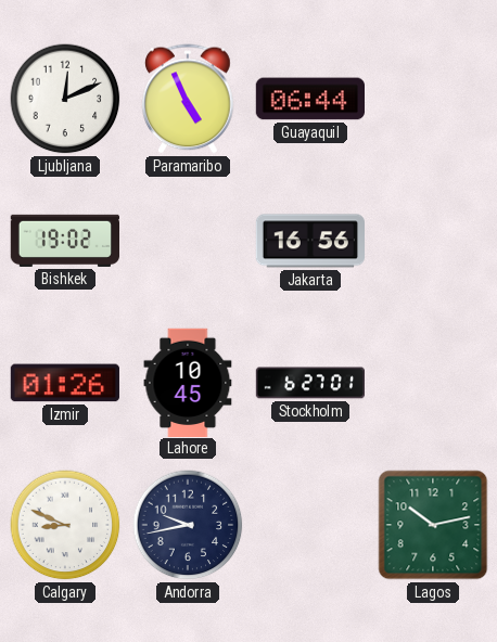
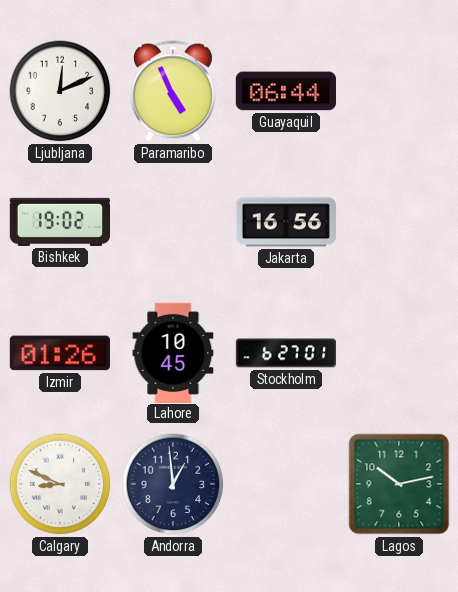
Andorra: 9:43 -> 12:59 (173, 484)
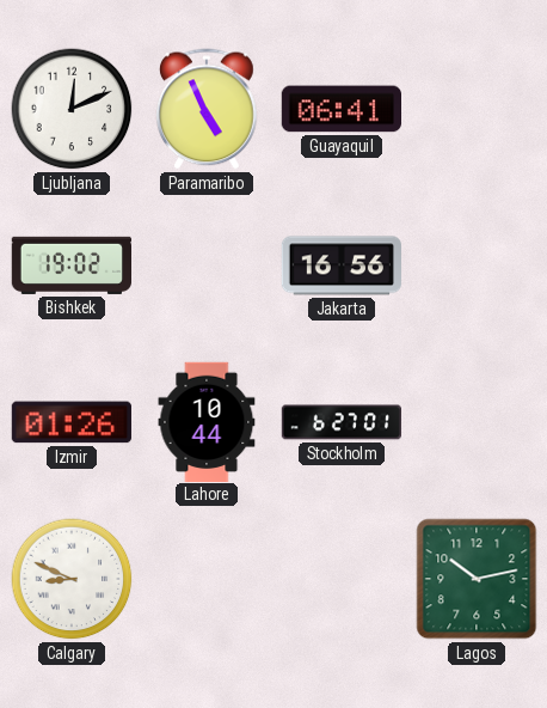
Guayaquil: 06:44 -> 06:41 (340, 109)
Lahore: 10:45 -> 10:44 (207, 421)
Andorra: 12:59 -> none (173, 484)
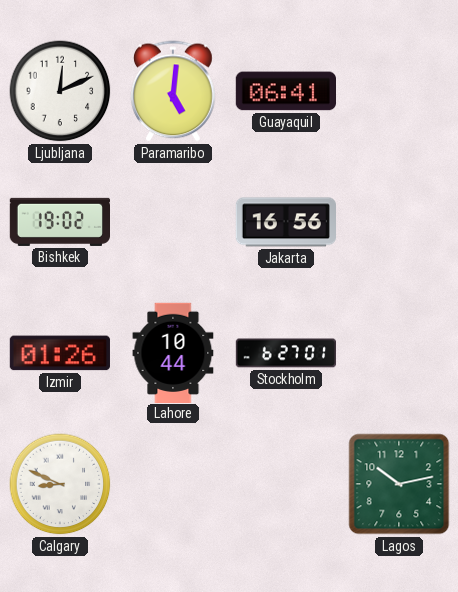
Paramaribo: 4:56 -> 5:01 (174, 91)
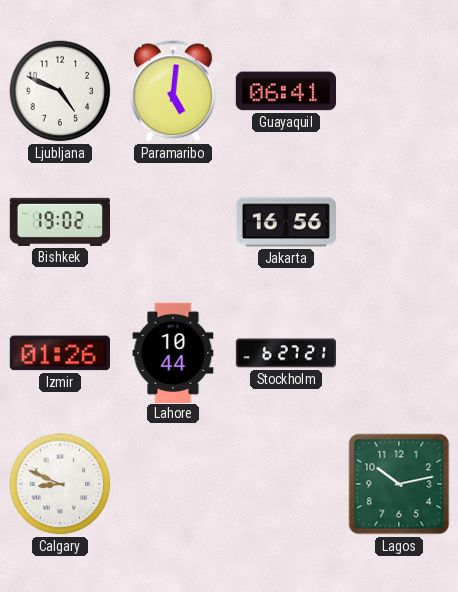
Ljubljana: 12:11 -> 4:49 (60, 91)
Stockholm: 6:27:01 -> 6:27:21 (285, 353)
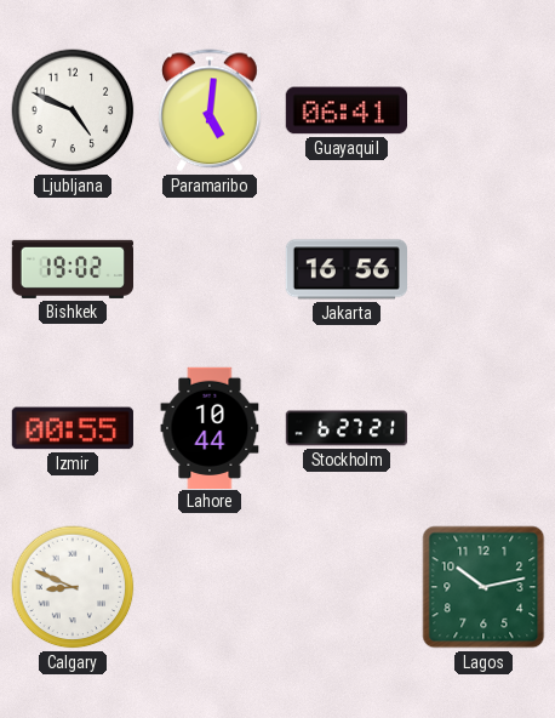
Izmir: 01:26 -> 00:55 (73, 428)
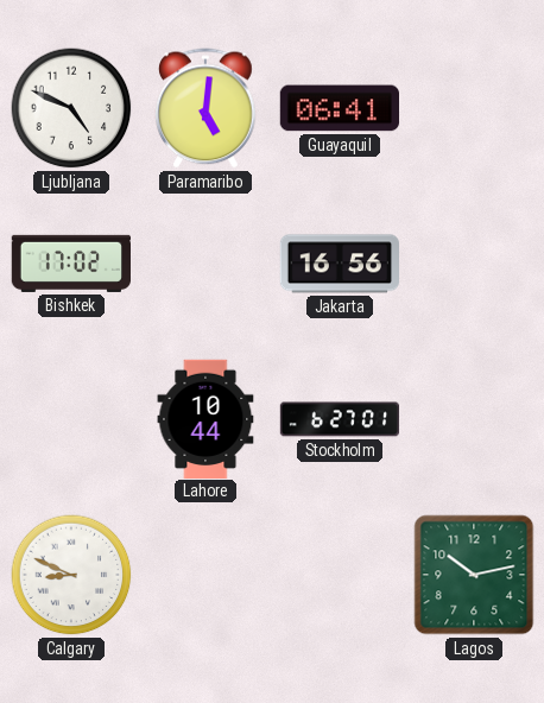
Bishkek: 19:02 -> 17:02 (70, 264)
Izmir: 00:55 -> none (73, 428)
Stockholm: 6:27:21 -> 6:27:01 (339, 419)
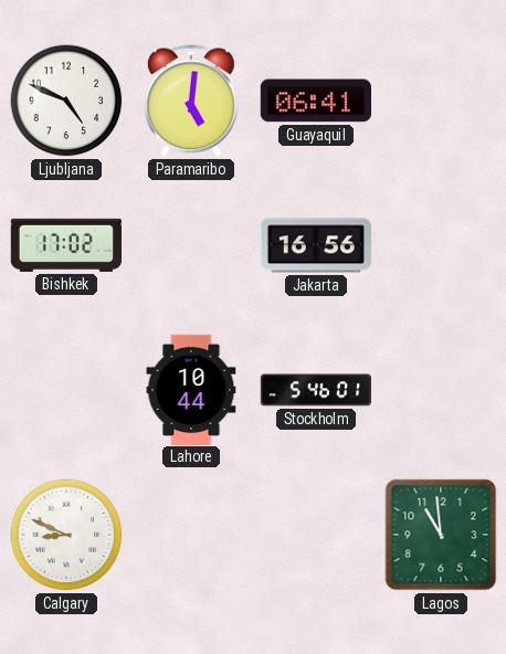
Stockholm: 6:27 -> 5:46 (315, 390)
Lagos: 10:13 -> 10:59 (441, 535)
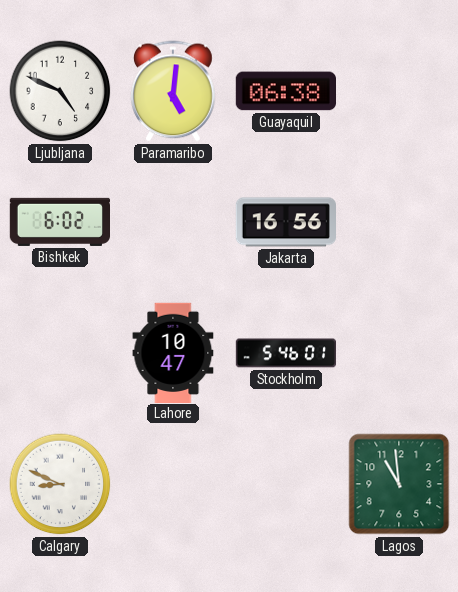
Guayaquil: 06:41 -> 06:38 (285, 91)
Bishkek: 17:02 -> 6:02 (59, 222)
Lahore: 10:44 -> 10:47 (173, 352)
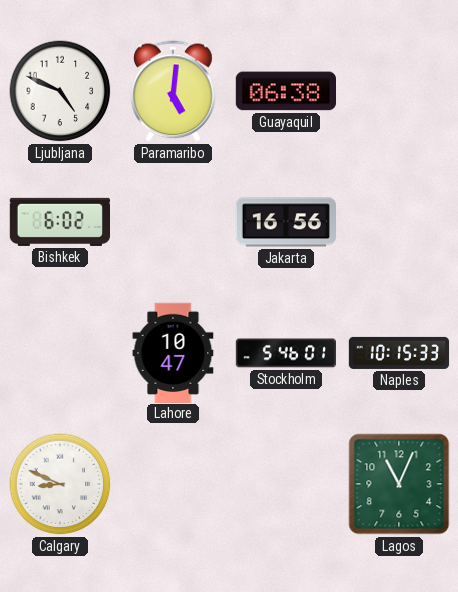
Naples: none -> 10:15 (399, 353)
Lagos: 10:59 -> 11:04 (399, 484)
